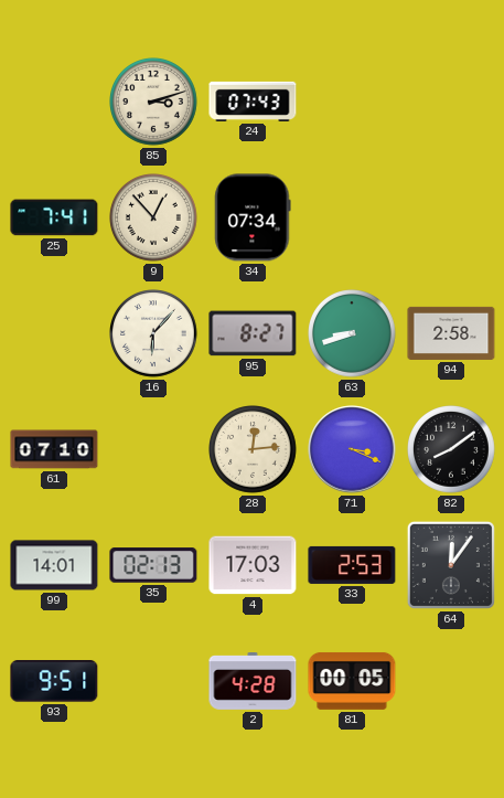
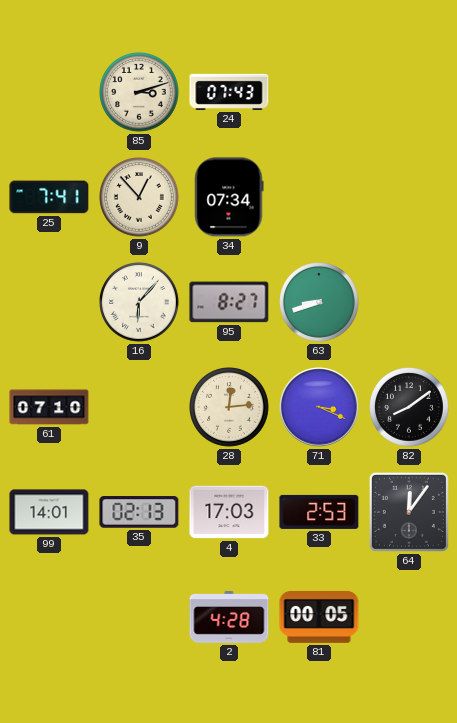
94: 2:58 -> none (451, 333)
93: 9:51 -> none (54, 682)
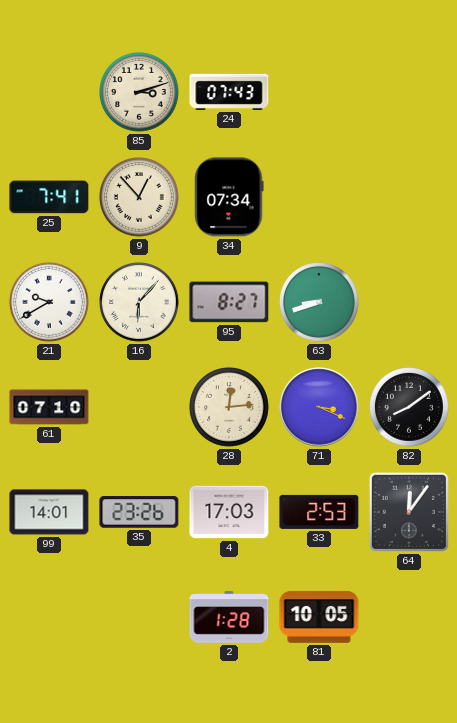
21: none -> 9:40 (50, 303)
35: 02:13 -> 23:26 (139, 512)
2: 4:28 -> 1:28 (229, 617)
81: 00:05 -> 10:05 (319, 617)
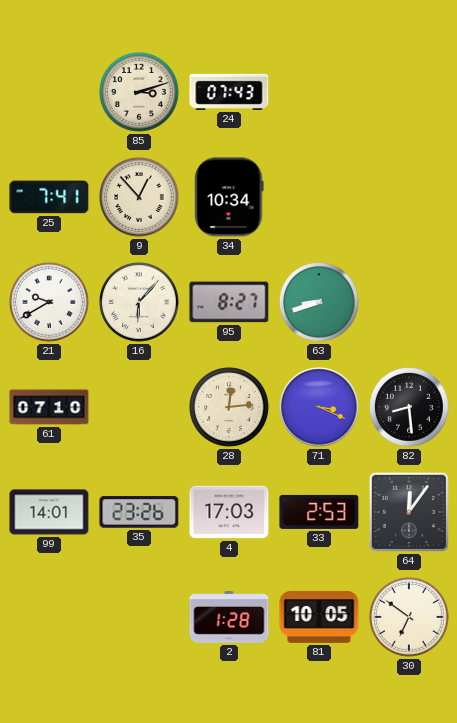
34: 07:34 -> 10:34 (229, 197)
82: 8:09 -> 8:29 (410, 408)
30: none -> 6:51 (410, 618)
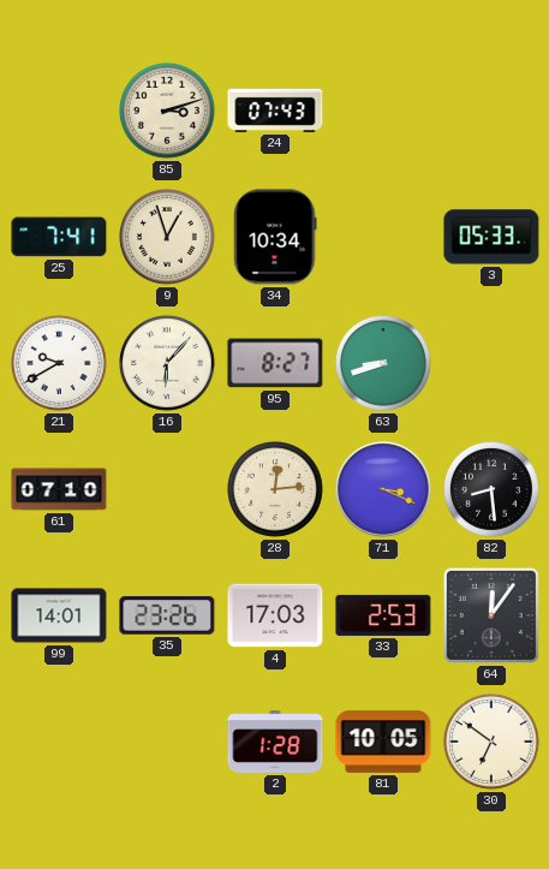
9: 12:53 -> 12:57 (168, 238)
3: none -> 05:33 (491, 237)
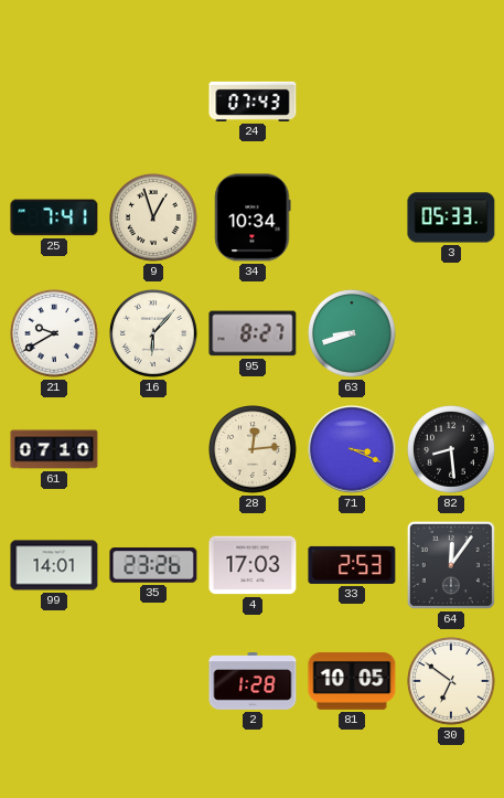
85: 3:12 -> none (168, 112)
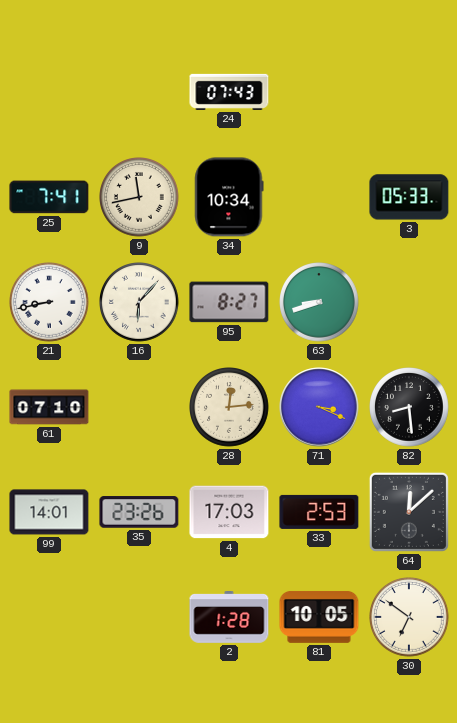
9: 12:57 -> 11:43 (140, 198)
21: 9:40 -> 8:43 (50, 303)
64: 12:06 -> 12:08 (409, 512)
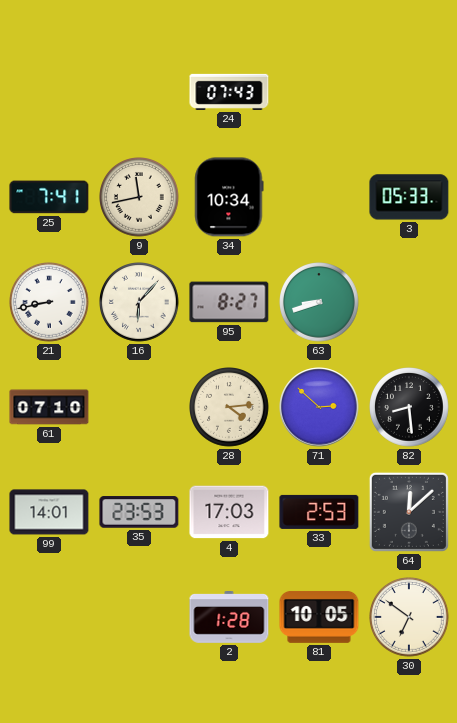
28: 12:14 -> 4:14 (230, 408)
71: 3:19 -> 2:52 (319, 407)
35: 23:26 -> 23:53 (139, 512)
